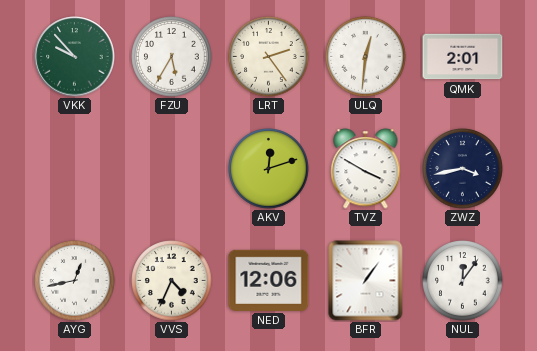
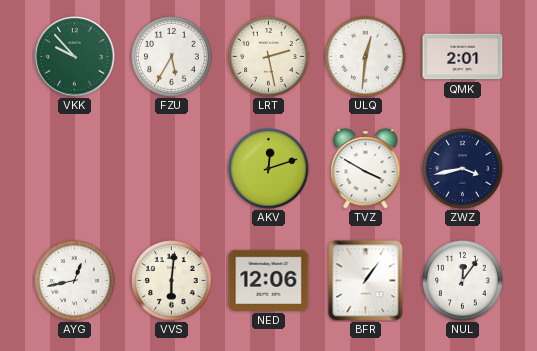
LRT: 2:24 -> 2:28 (269, 57)
VVS: 4:34 -> 6:01 (172, 281)
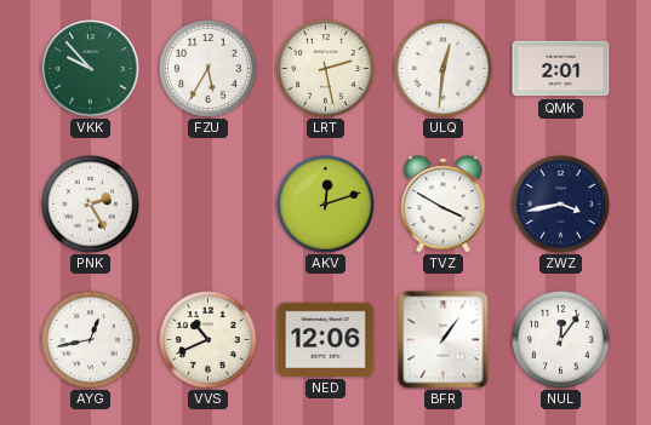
PNK: none -> 2:25 (91, 205)
VVS: 6:01 -> 10:41 (209, 340)
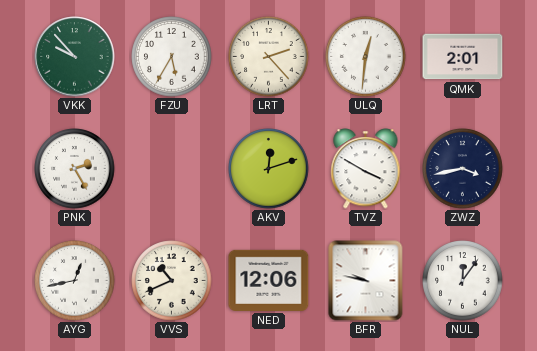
LRT: 2:28 -> 2:23 (269, 57)
BFR: 1:06 -> 9:47 (366, 281)
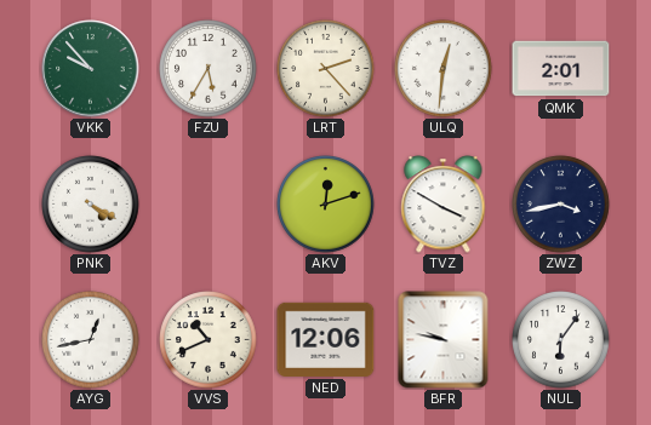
PNK: 2:25 -> 4:20 (91, 205)
NUL: 12:06 -> 6:06 (561, 340)
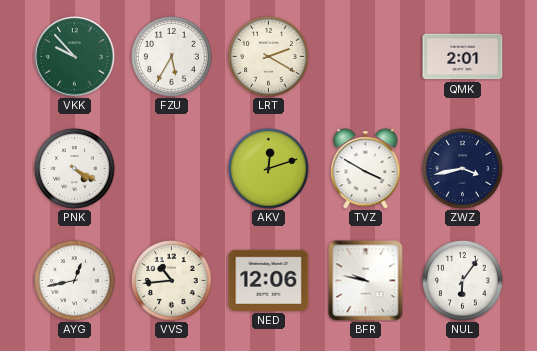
LRT: 2:23 -> 2:20 (269, 57)
ULQ: 12:31 -> none (444, 69)
VVS: 10:41 -> 10:44 (172, 281)
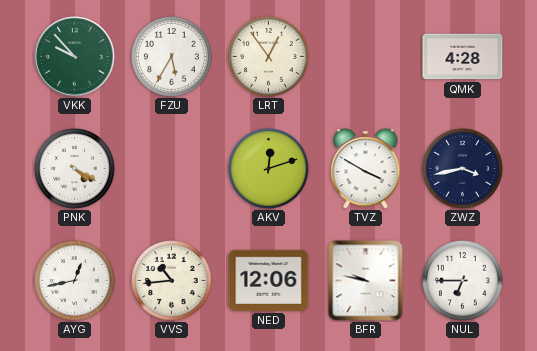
LRT: 2:20 -> 12:54 (269, 57)
QMK: 2:01 -> 4:28 (463, 57)
NUL: 6:06 -> 6:45 (463, 281)
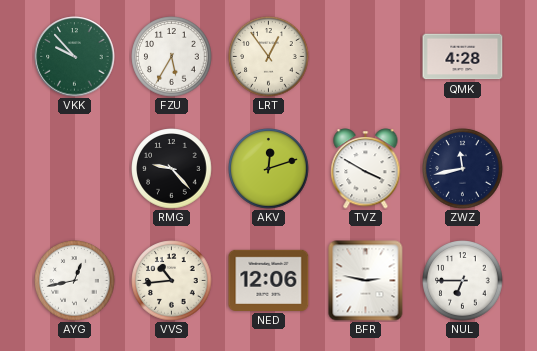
PNK: 4:20 -> none (75, 169)
RMG: none -> 9:23 (172, 169)
ZWZ: 3:43 -> 11:43 (463, 169)
BFR: 9:47 -> 2:47 (366, 281)
